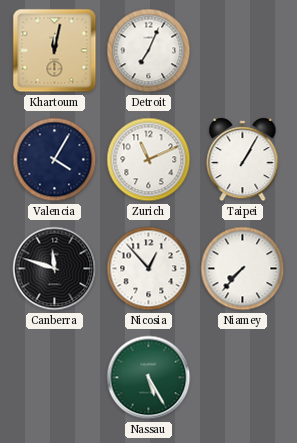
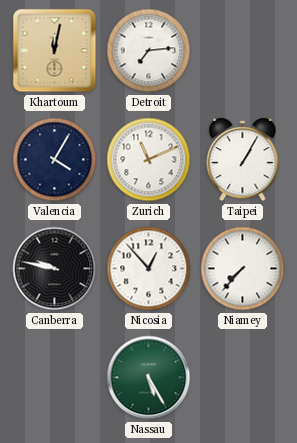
Detroit: 7:04 -> 7:14 (149, 51)
Canberra: 11:48 -> 9:47 (55, 269)
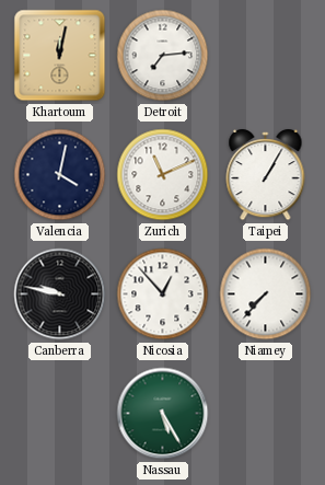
Valencia: 4:05 -> 4:02 (60, 175)
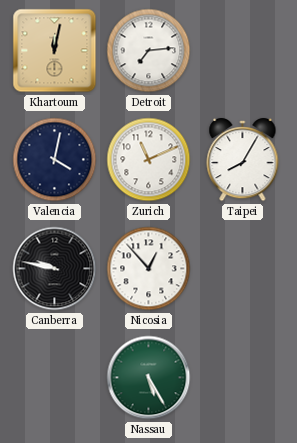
Taipei: 1:05 -> 8:05 (243, 160)
Niamey: 7:37 -> none (266, 295)
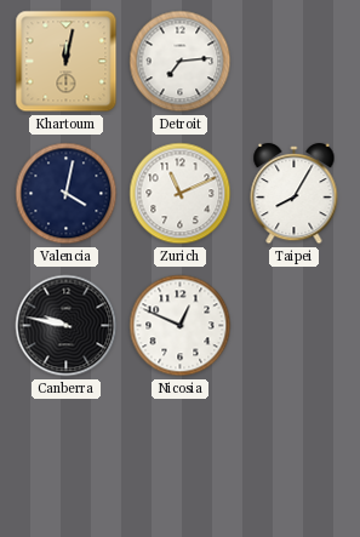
Nicosia: 12:53 -> 12:49 (181, 326)
Nassau: 5:25 -> none (149, 378)
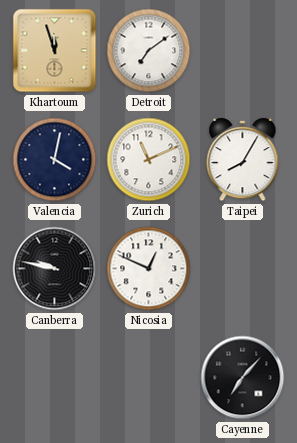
Khartoum: 12:02 -> 11:57 (55, 51)
Detroit: 7:14 -> 7:09 (149, 51)
Cayenne: none -> 7:07 (243, 378)
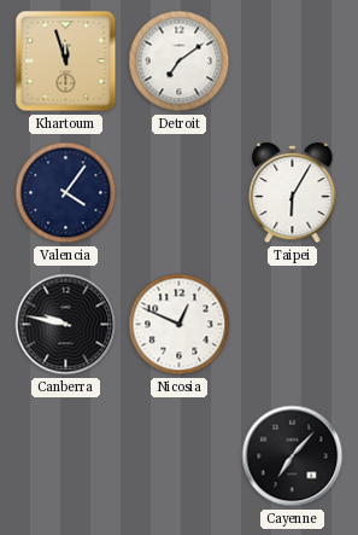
Valencia: 4:02 -> 4:06 (66, 193)
Zurich: 11:11 -> none (149, 160)
Taipei: 8:05 -> 6:05 (293, 193)
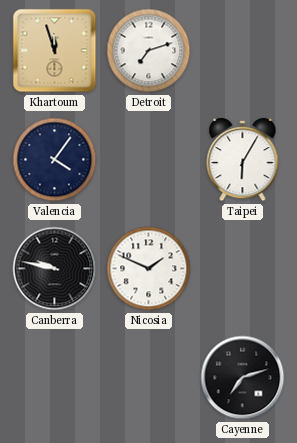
Detroit: 7:09 -> 7:12 (149, 51)
Nicosia: 12:49 -> 1:49 (149, 269)
Cayenne: 7:07 -> 7:12 (243, 378)
